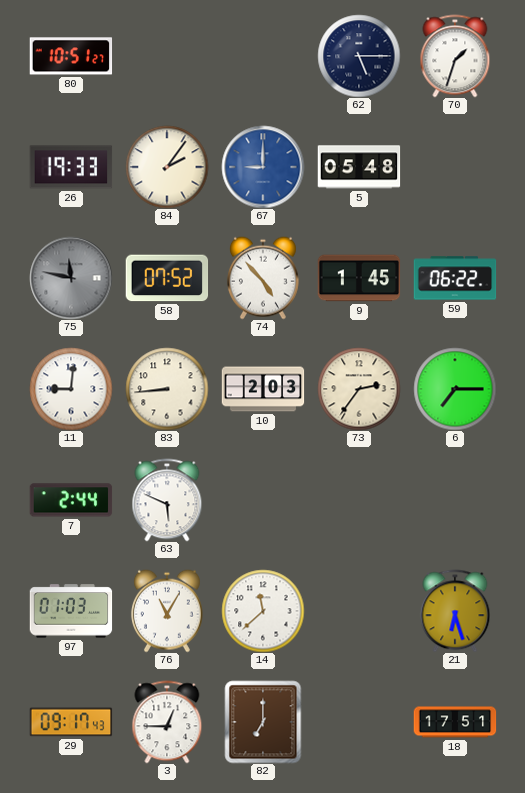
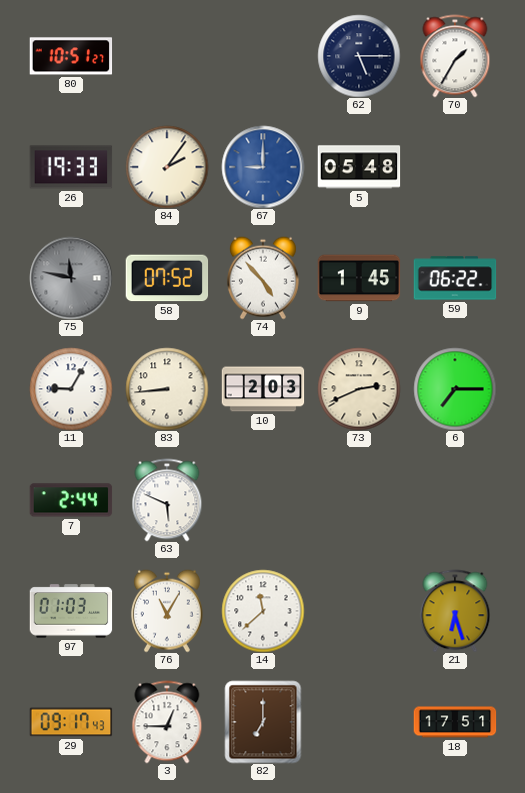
70: 1:33 -> 1:35 (455, 56)
11: 9:01 -> 9:05 (71, 389)
73: 2:36 -> 2:41 (359, 389)
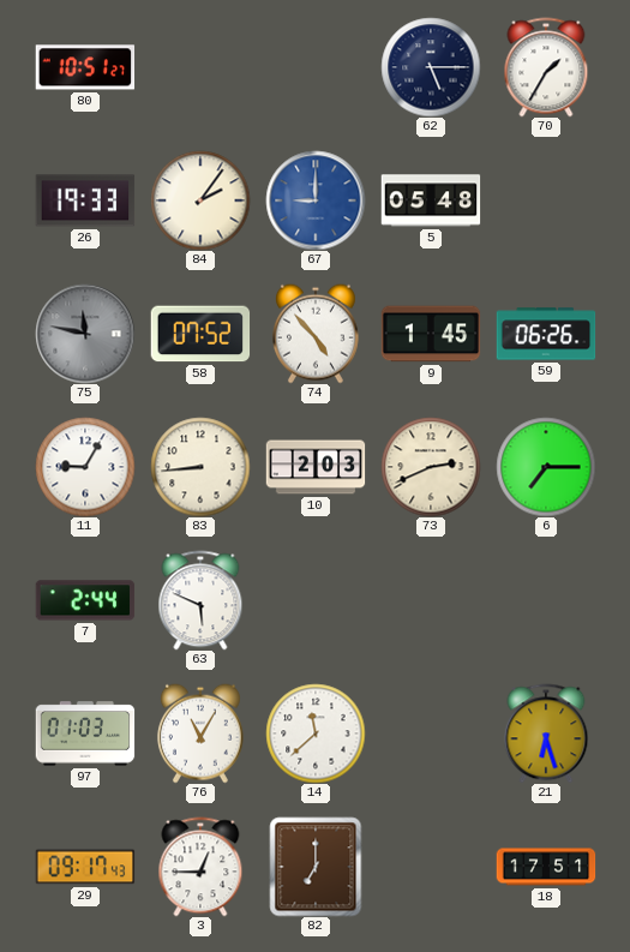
59: 06:22 -> 06:26 (546, 334)
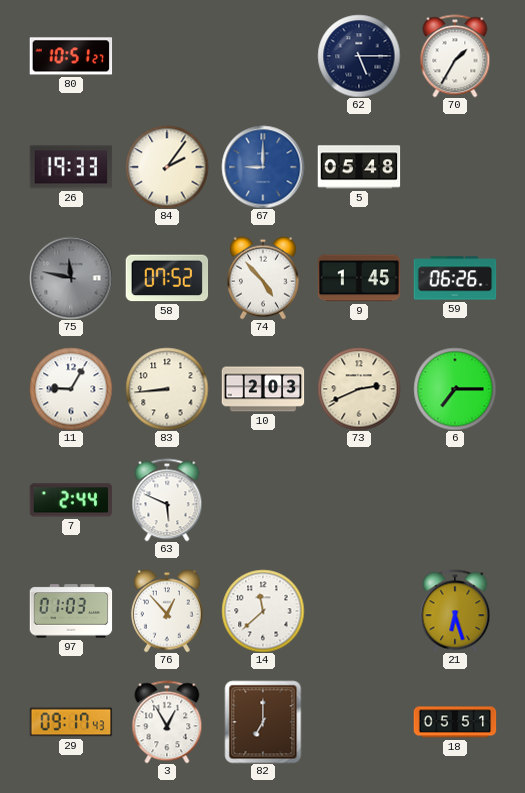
76: 11:05 -> 12:53 (167, 611)
3: 12:45 -> 12:55 (167, 722)
18: 17:51 -> 05:51 (455, 722)
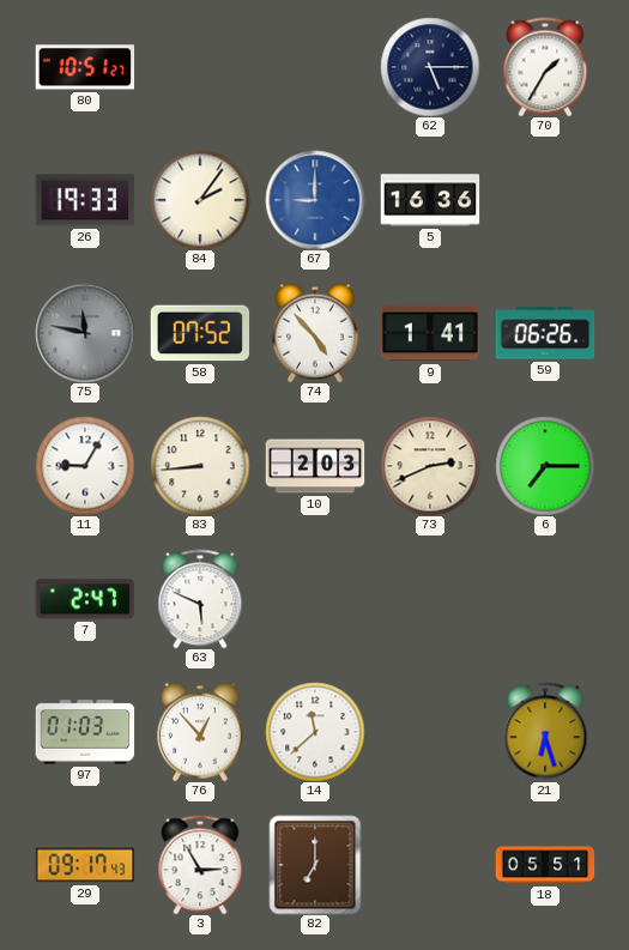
5: 05:48 -> 16:36 (430, 200)
9: 1:45 -> 1:41 (430, 333)
7: 2:44 -> 2:47 (85, 599)
3: 12:55 -> 2:55 (200, 865)
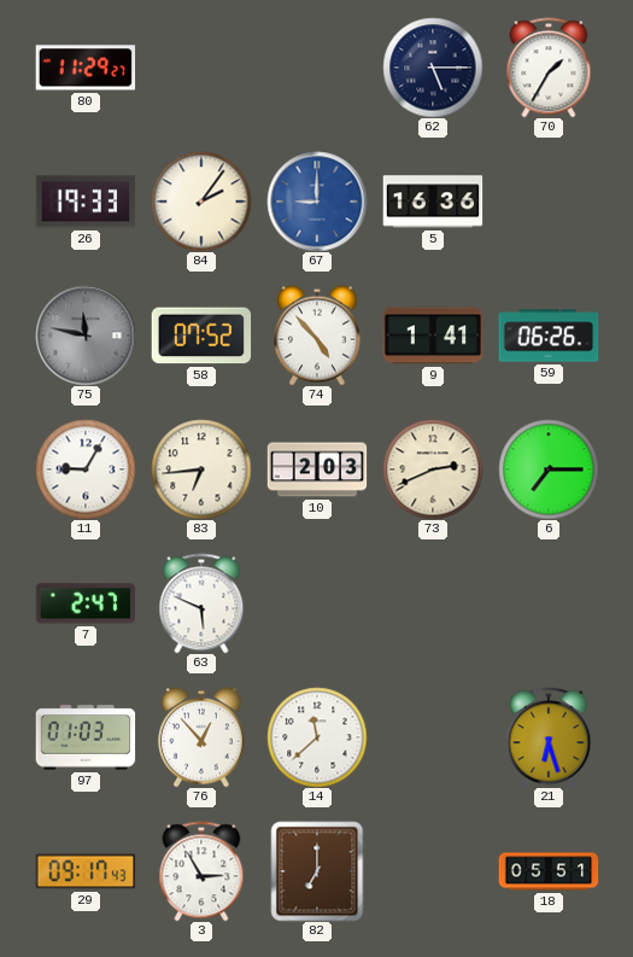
80: 10:51 -> 11:29 (86, 68)
83: 8:44 -> 6:44 (201, 469)
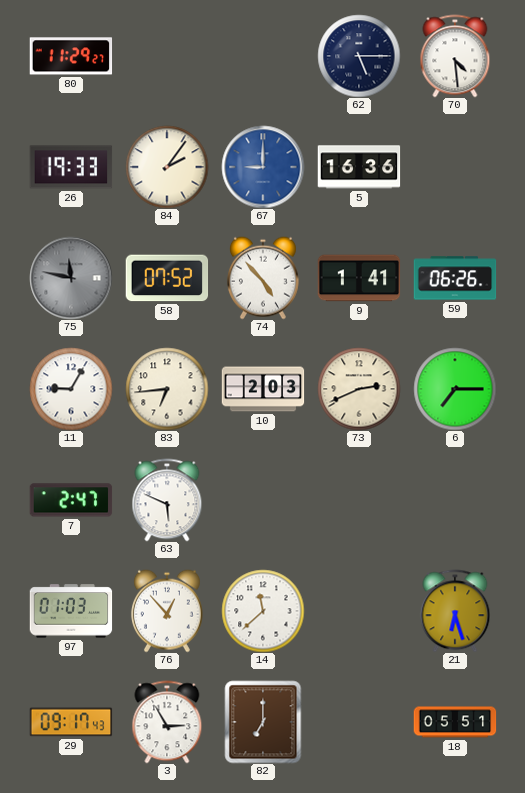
70: 1:35 -> 4:29 (455, 56)
